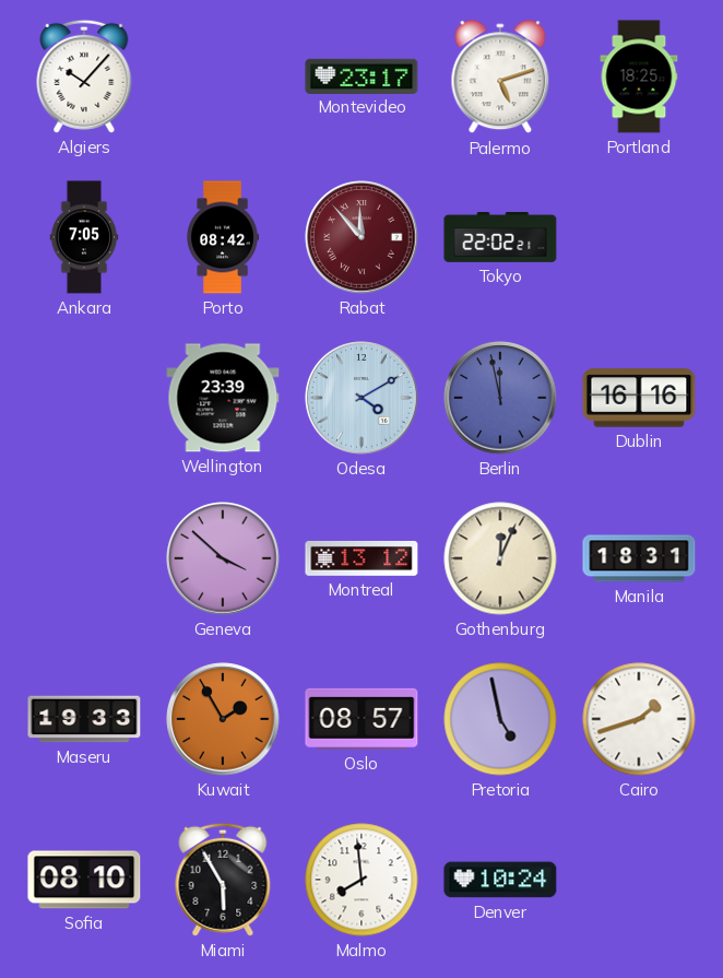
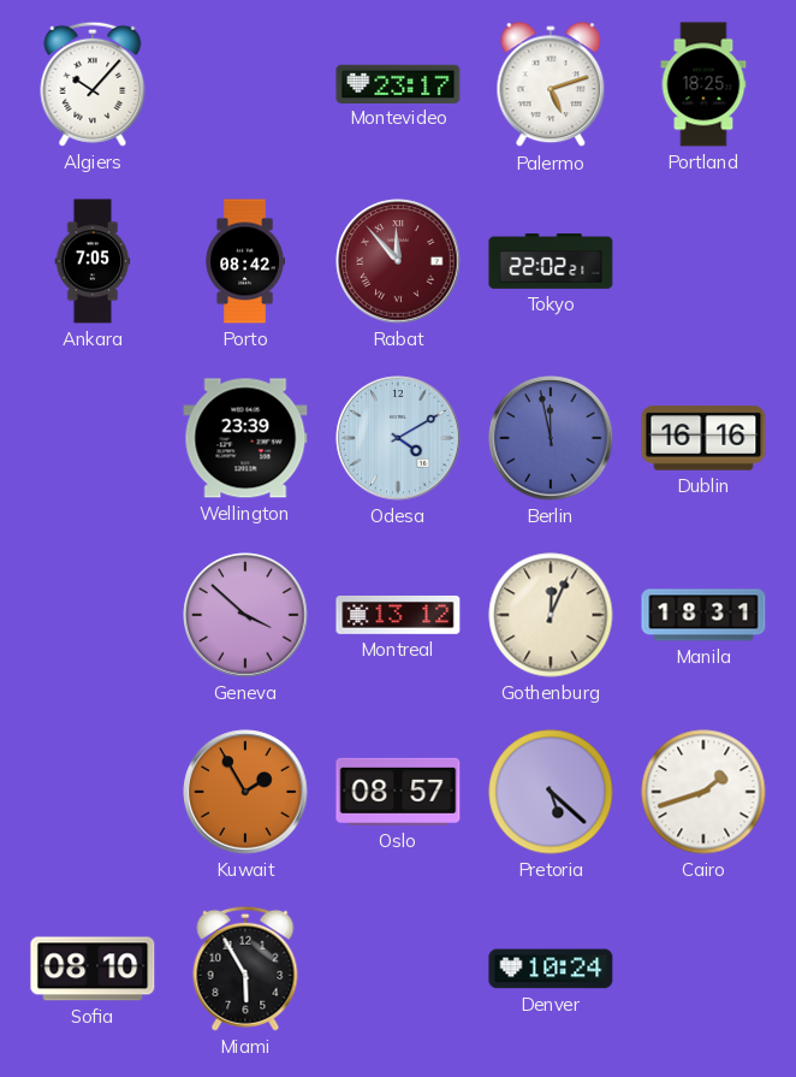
Maseru: 19:33 -> none (84, 719)
Pretoria: 4:58 -> 5:22 (551, 792)
Malmo: 7:59 -> none (361, 880)
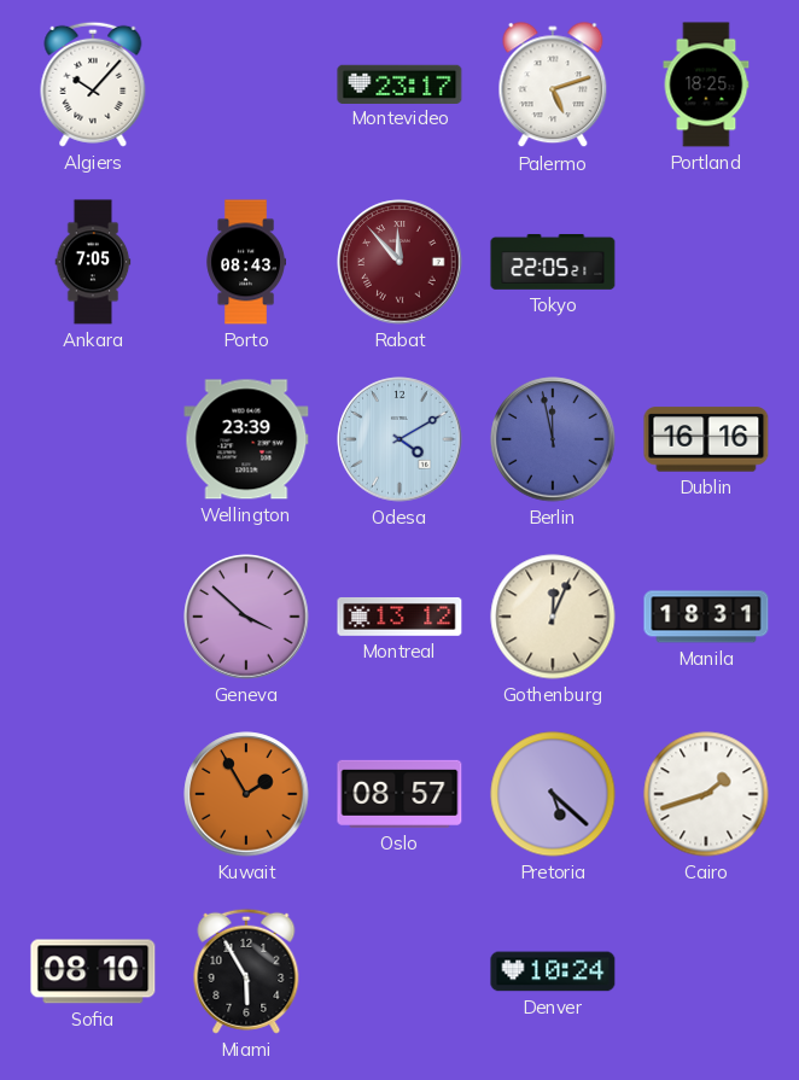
Porto: 08:42 -> 08:43 (245, 262)
Tokyo: 22:02 -> 22:05 (553, 262)
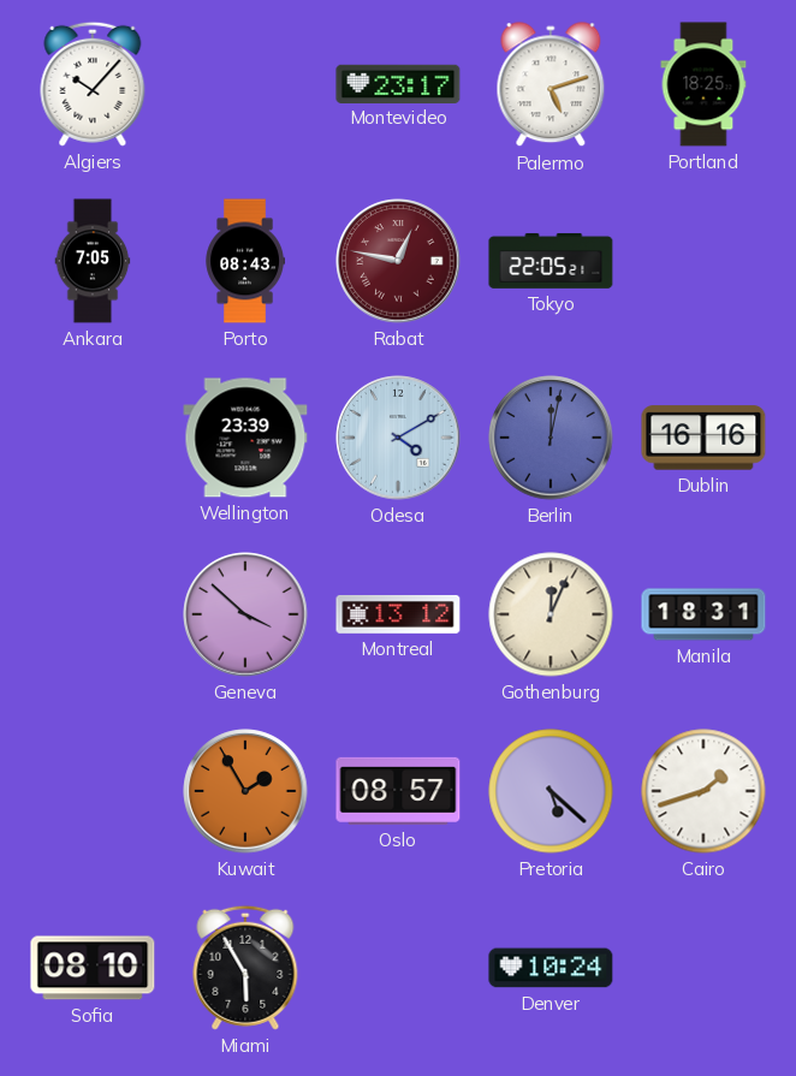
Rabat: 11:53 -> 12:47 (398, 261)
Berlin: 11:58 -> 12:02 (551, 438)
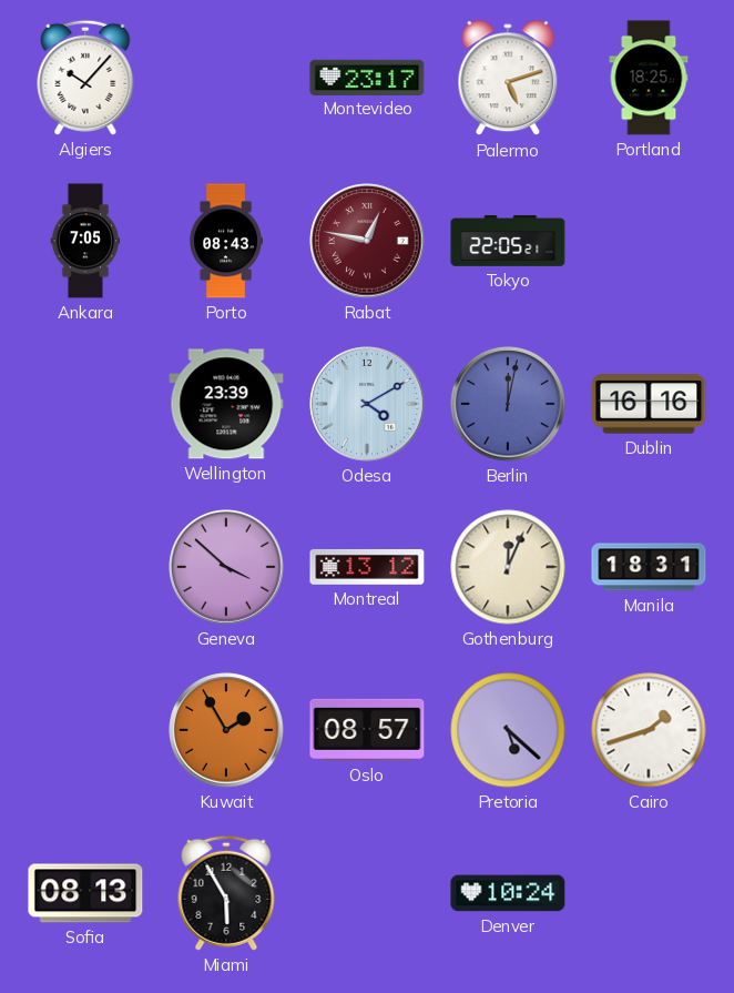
Sofia: 08:10 -> 08:13 (85, 893)
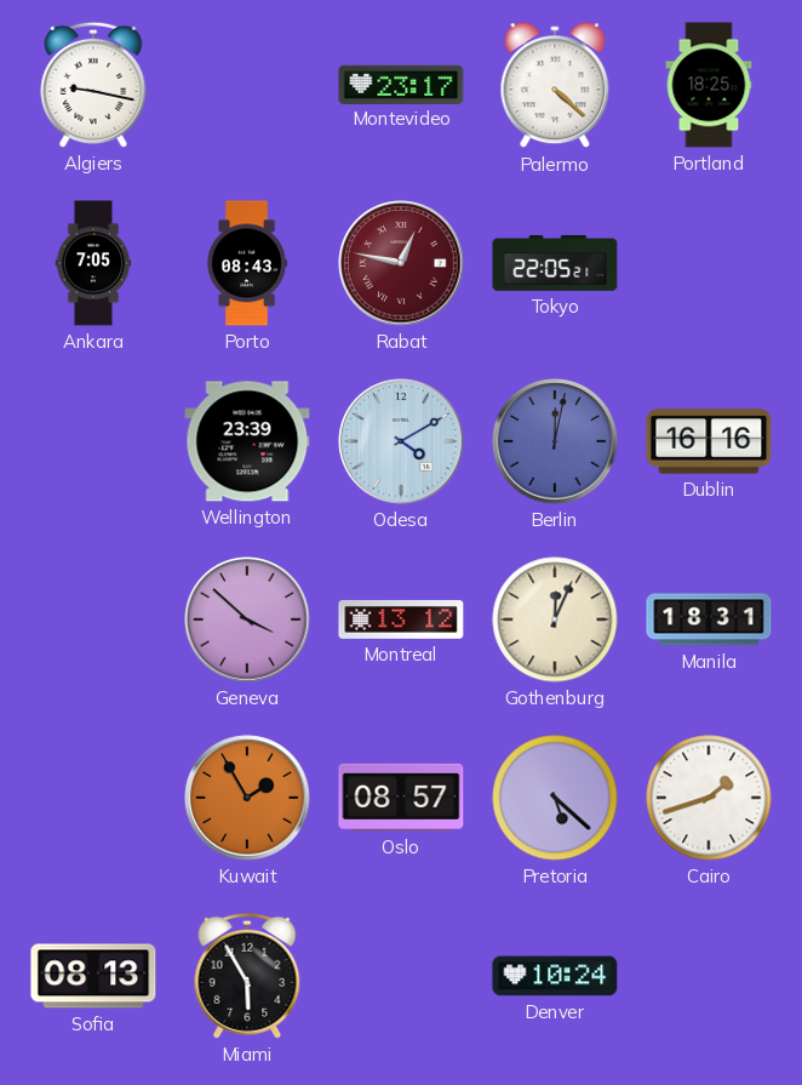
Algiers: 10:07 -> 9:17 (93, 85)
Palermo: 5:12 -> 4:22 (555, 86)
